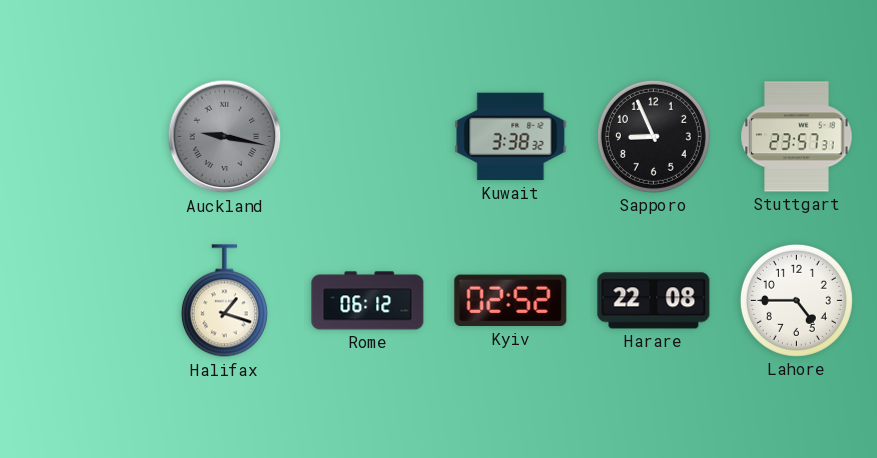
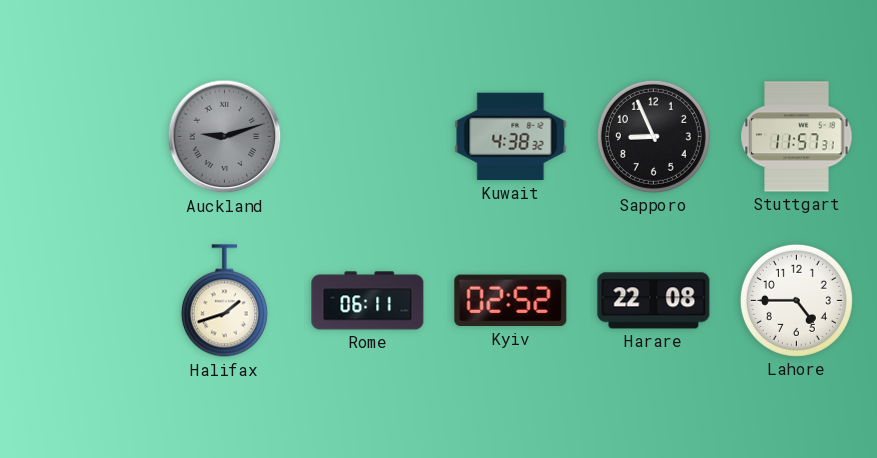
Auckland: 9:17 -> 9:12 (225, 137)
Kuwait: 3:38 -> 4:38 (511, 137)
Stuttgart: 23:57 -> 11:57 (797, 137)
Halifax: 1:18 -> 1:42 (224, 301)
Rome: 06:12 -> 06:11 (368, 301)
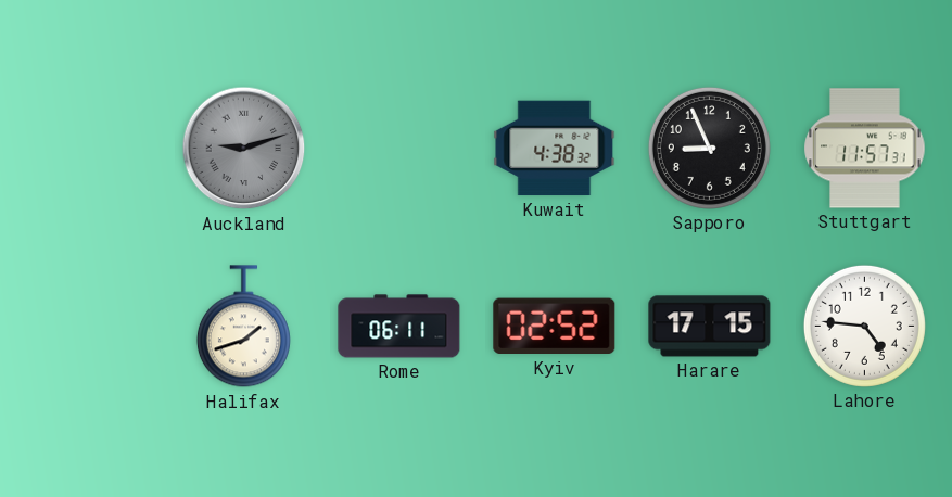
Harare: 22:08 -> 17:15 (710, 327)
Lahore: 4:45 -> 4:46 (864, 326)
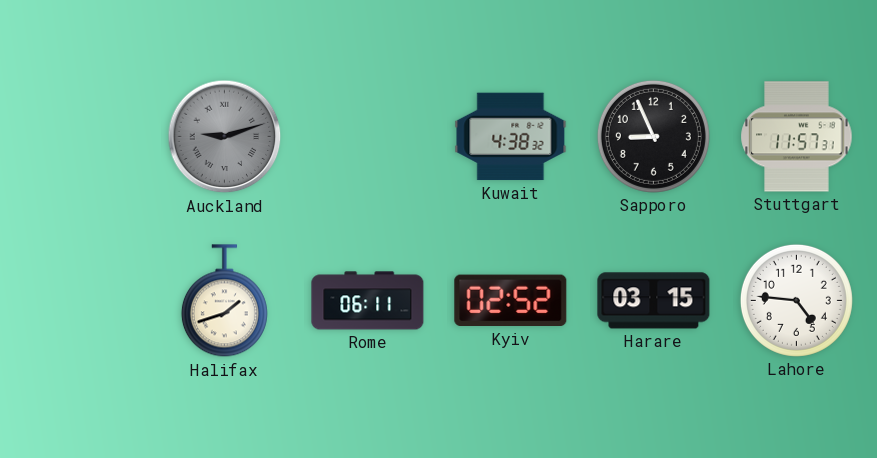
Harare: 17:15 -> 03:15 (654, 301)
